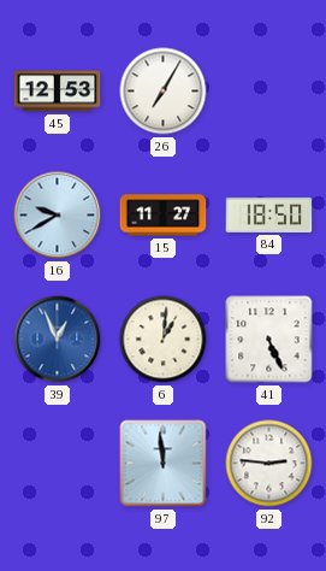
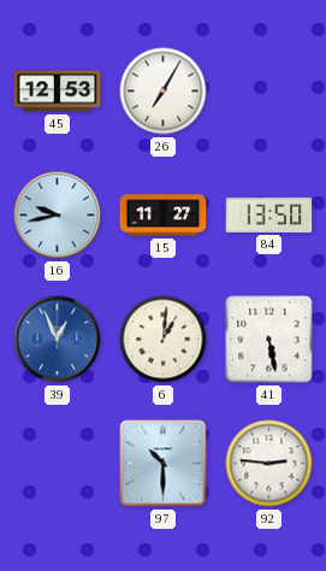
16: 9:40 -> 9:43 (58, 216)
84: 18:50 -> 13:50 (269, 214)
41: 5:26 -> 5:28 (269, 340)
97: 11:59 -> 10:30 (164, 464)
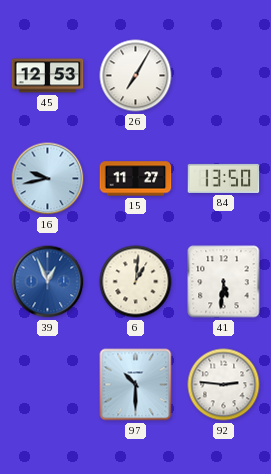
41: 5:28 -> 5:31 (224, 282)
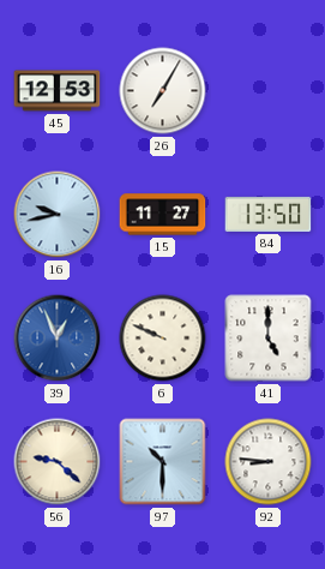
6: 1:01 -> 9:49 (163, 339)
41: 5:31 -> 5:00 (269, 339)
56: none -> 9:22 (58, 462)
92: 2:46 -> 8:46 (269, 462)
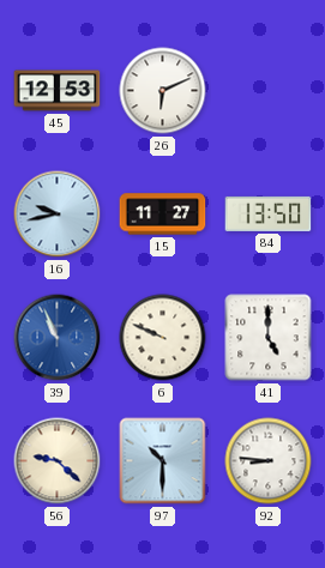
26: 7:05 -> 6:11 (163, 91)
39: 12:56 -> 10:56 (58, 338)
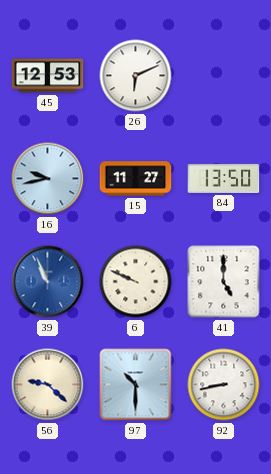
92: 8:46 -> 8:43 (224, 385)
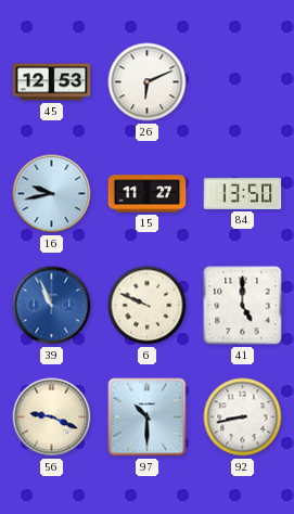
56: 9:22 -> 9:19 (52, 417)
